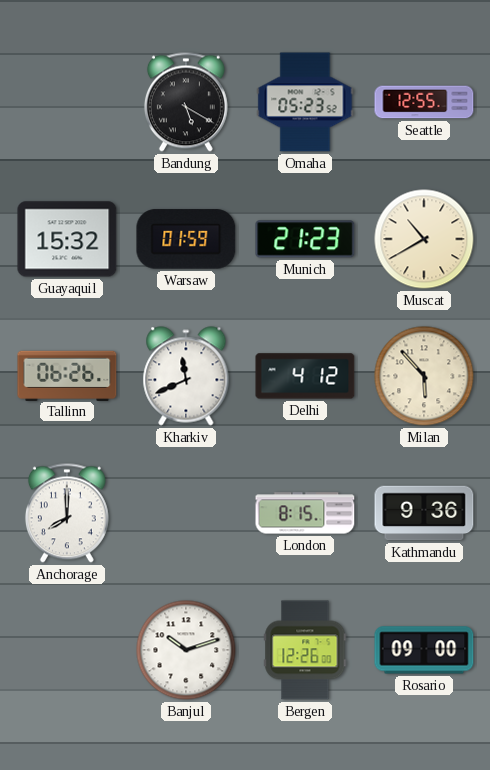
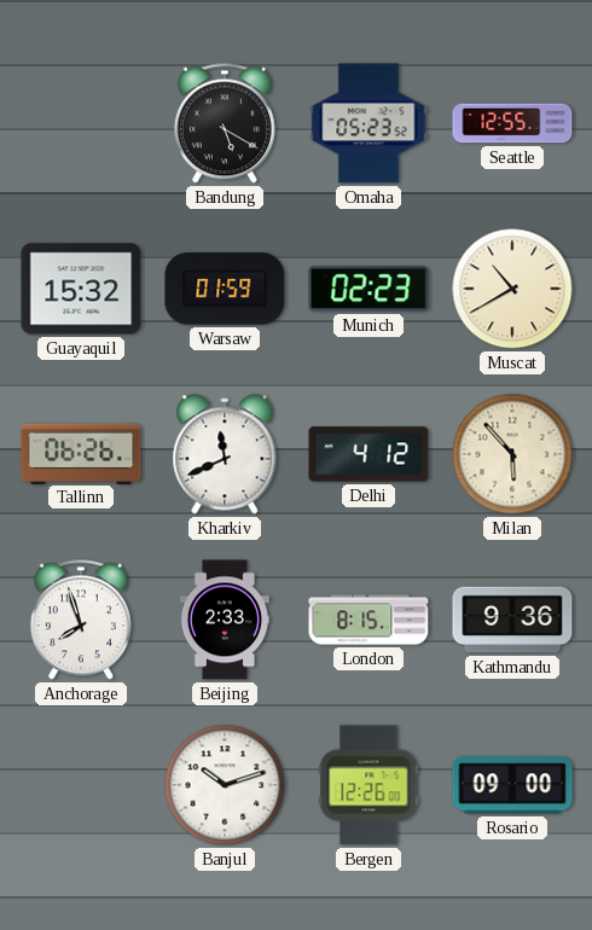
Munich: 21:23 -> 02:23 (368, 289)
Anchorage: 8:00 -> 7:57 (81, 620)
Beijing: none -> 2:33 (225, 620)
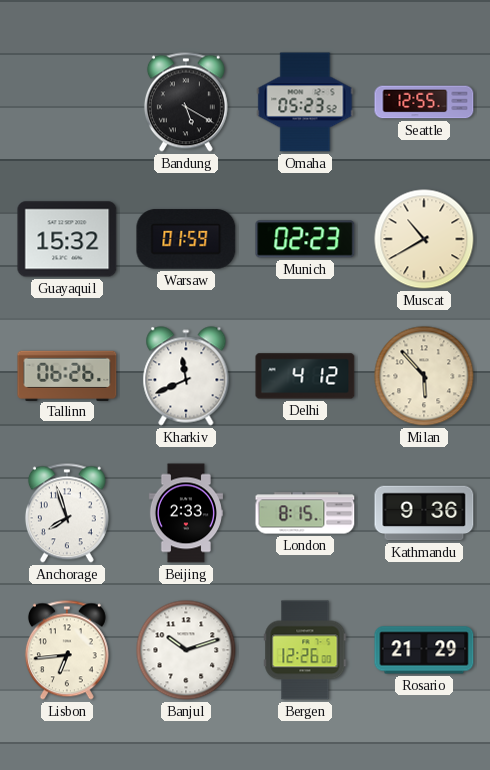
Lisbon: none -> 6:44 (67, 650)
Rosario: 09:00 -> 21:29 (424, 650)
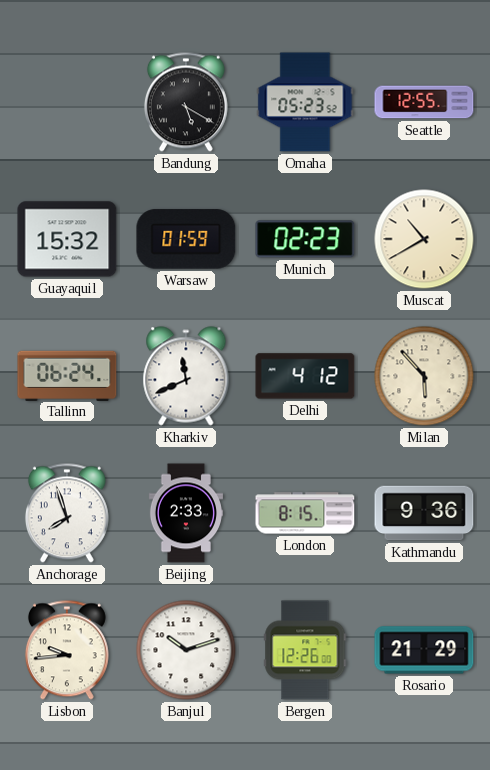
Tallinn: 06:26 -> 06:24 (67, 375)
Lisbon: 6:44 -> 9:44 (67, 650)
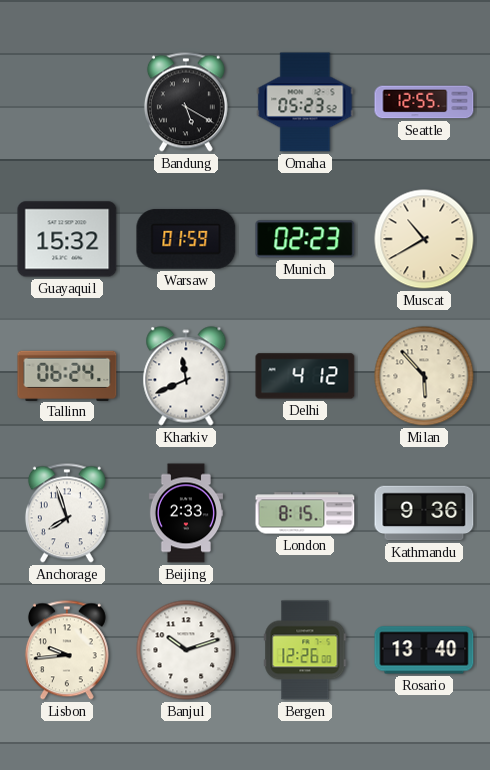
Rosario: 21:29 -> 13:40 (424, 650)
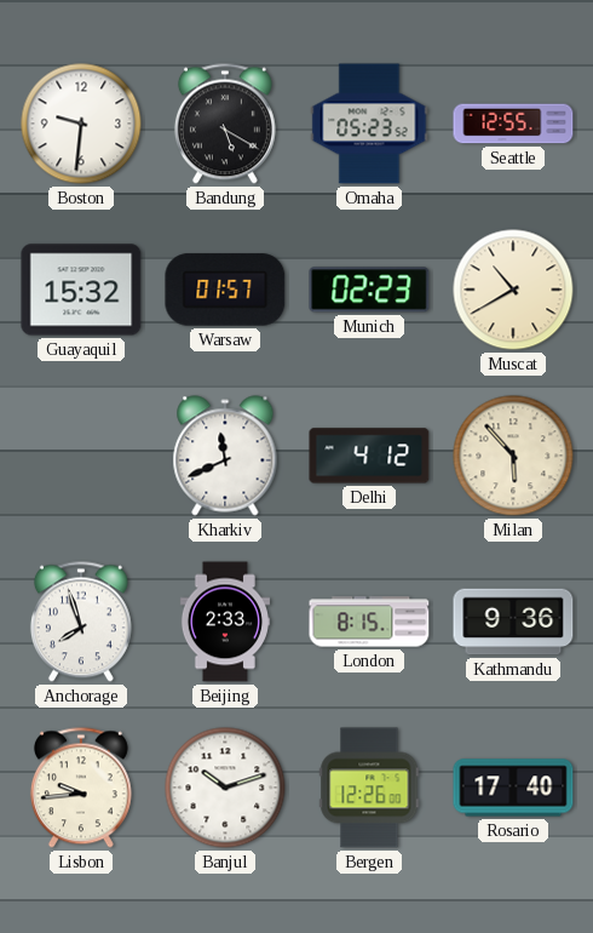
Boston: none -> 9:31 (81, 124)
Warsaw: 01:59 -> 01:57 (225, 290)
Tallinn: 06:24 -> none (67, 375)
Rosario: 13:40 -> 17:40 (513, 788)
